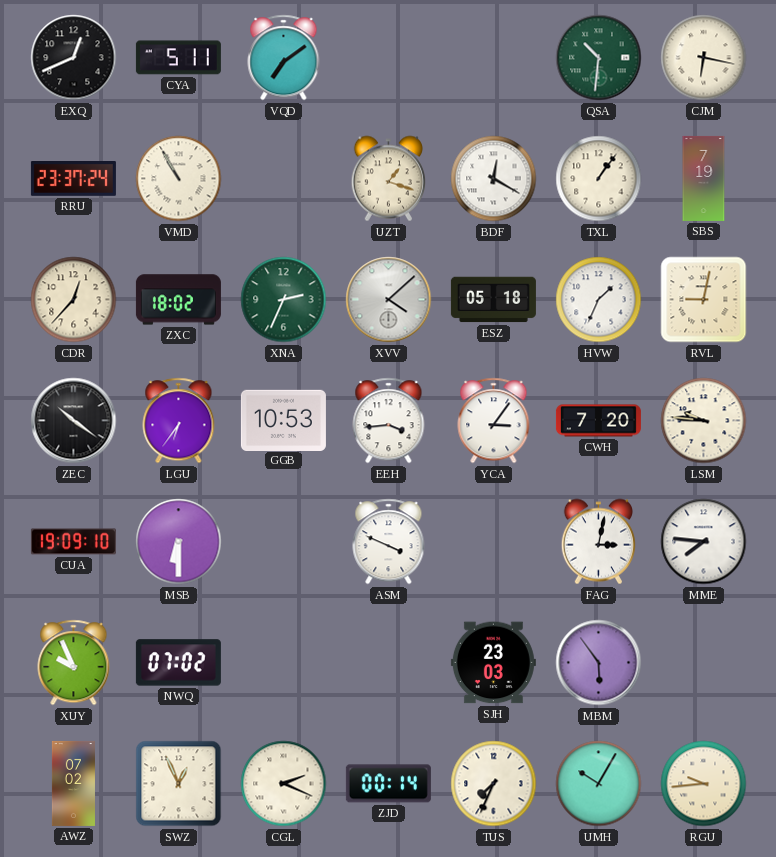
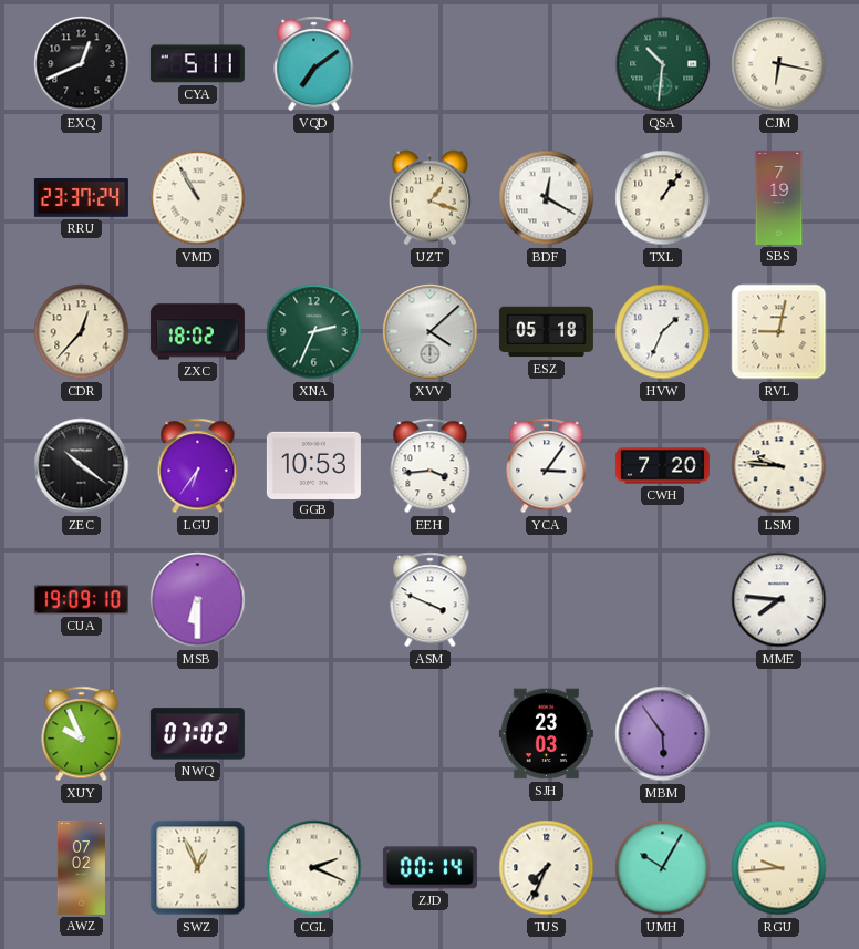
FAG: 3:02 -> none (598, 542)
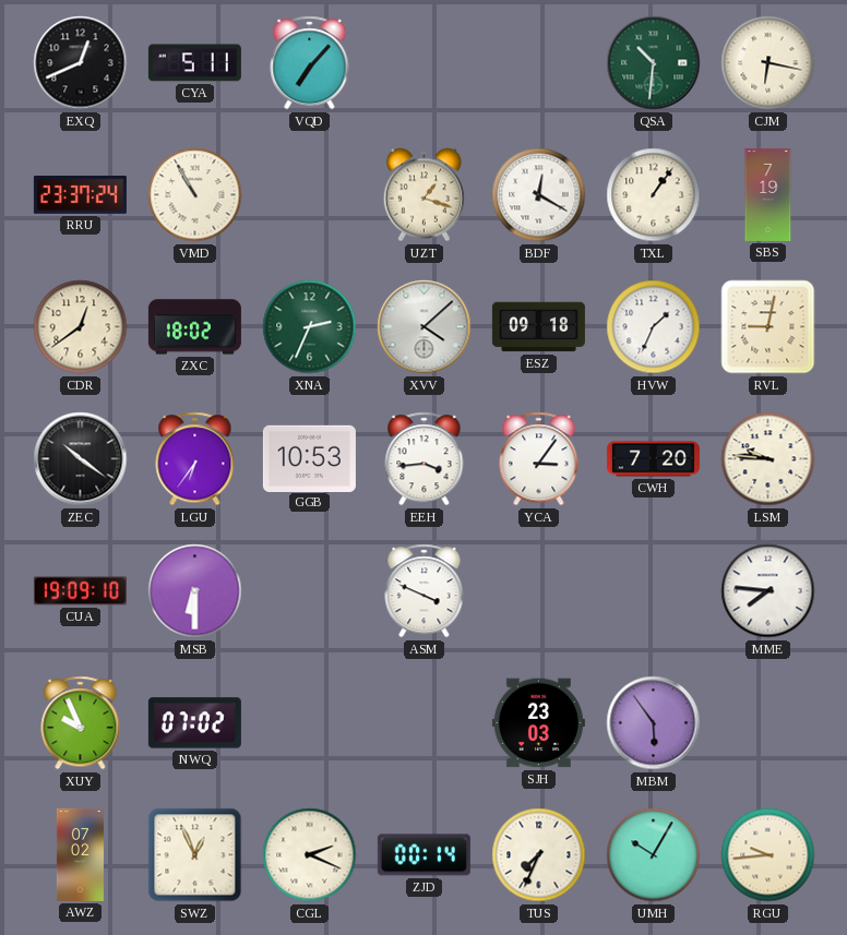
VQD: 7:09 -> 7:07 (310, 63)
CDR: 12:37 -> 12:39 (81, 327)
ESZ: 05:18 -> 09:18 (538, 327)
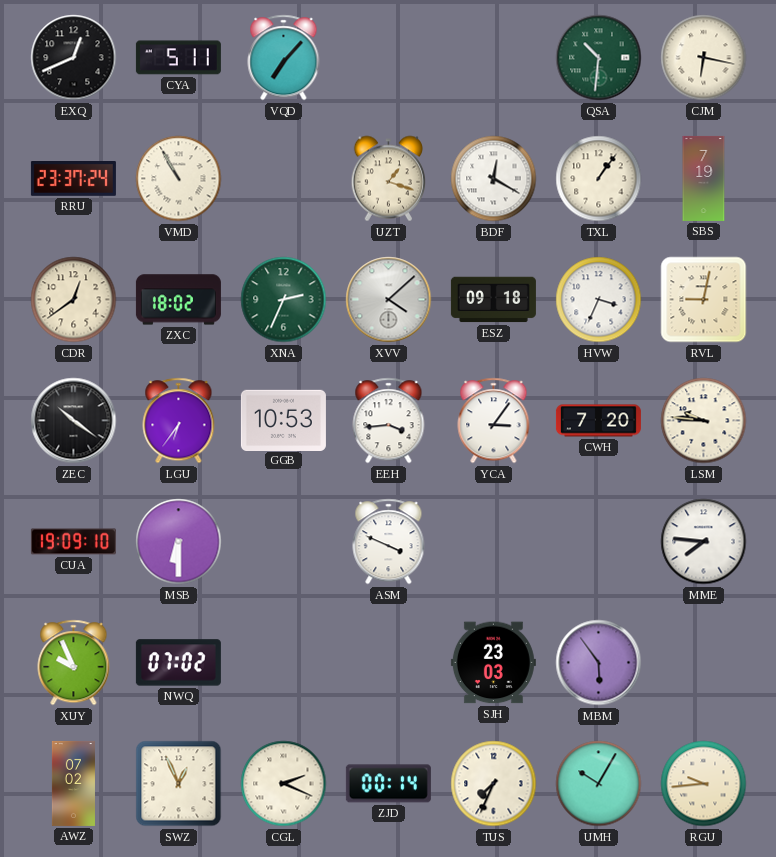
HVW: 1:34 -> 3:34 (599, 300)
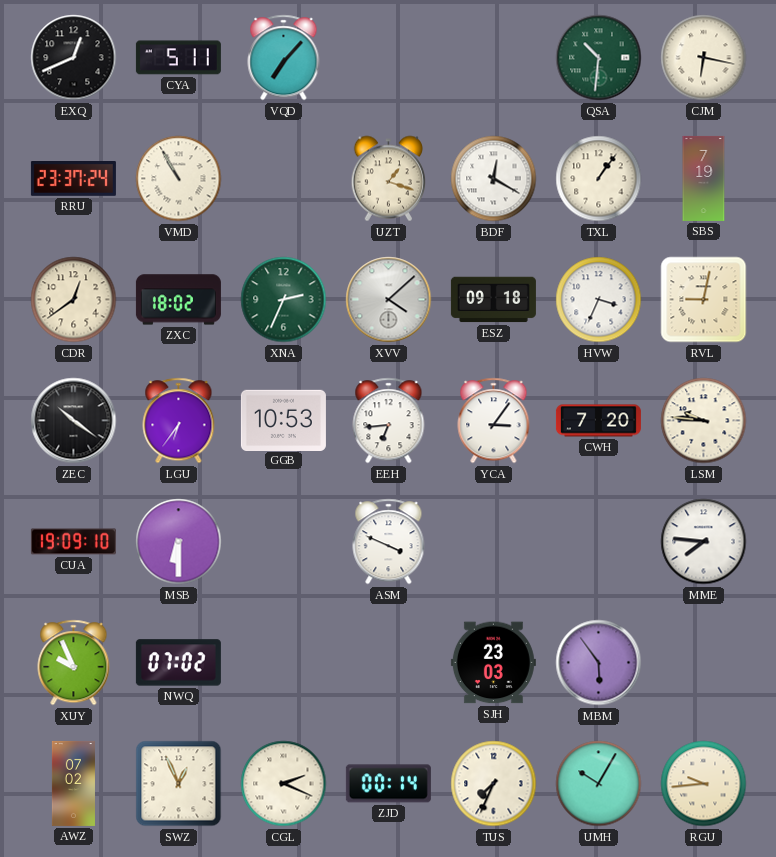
EEH: 3:44 -> 6:44 (389, 421)
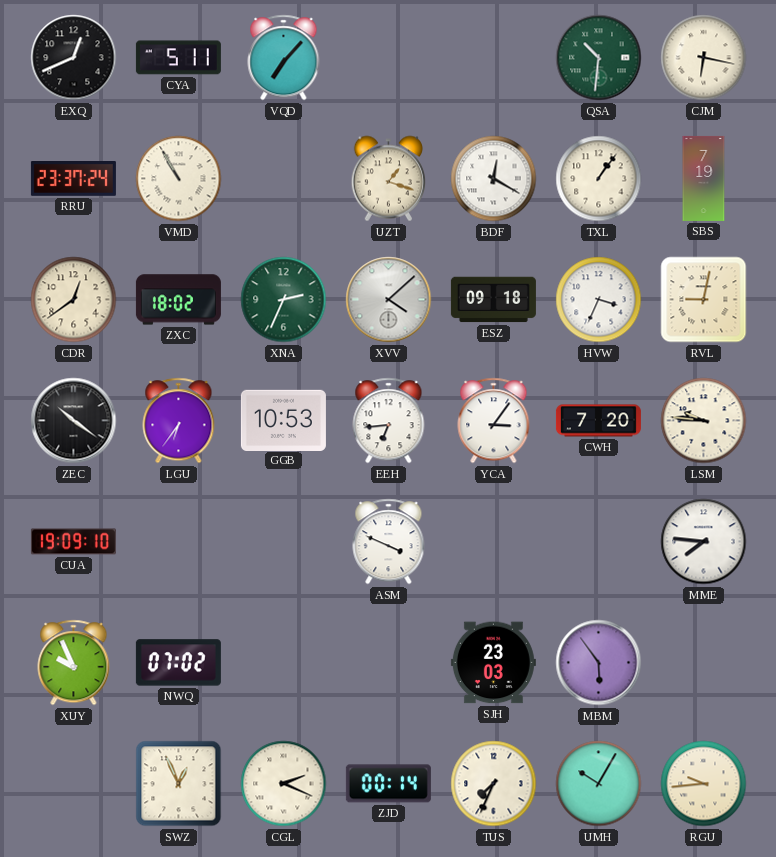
MSB: 6:30 -> none (179, 542)
AWZ: 07:02 -> none (73, 783)
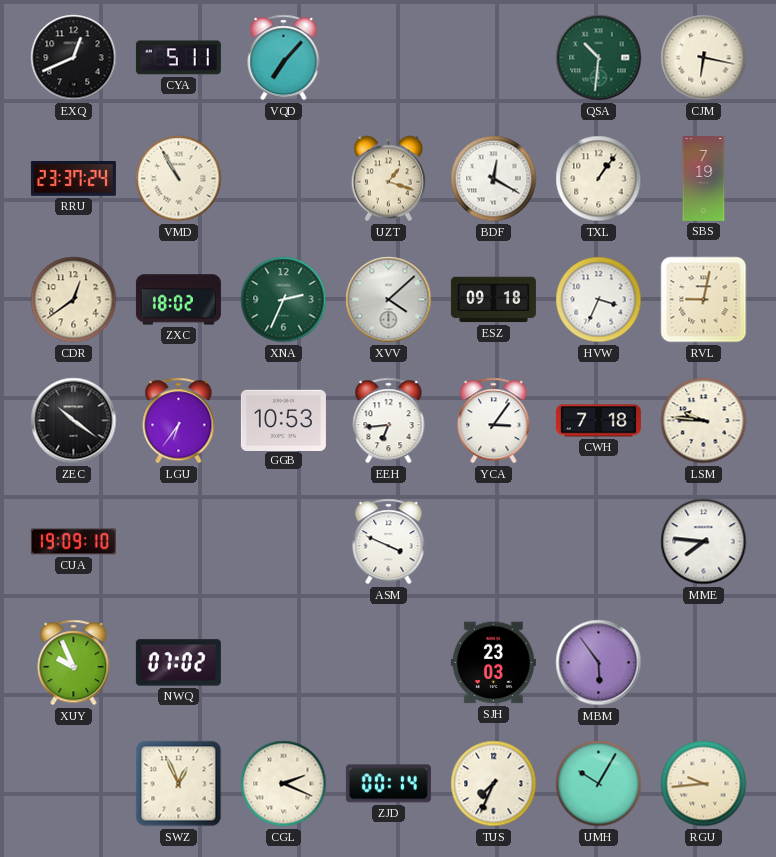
CWH: 7:20 -> 7:18 (598, 421)
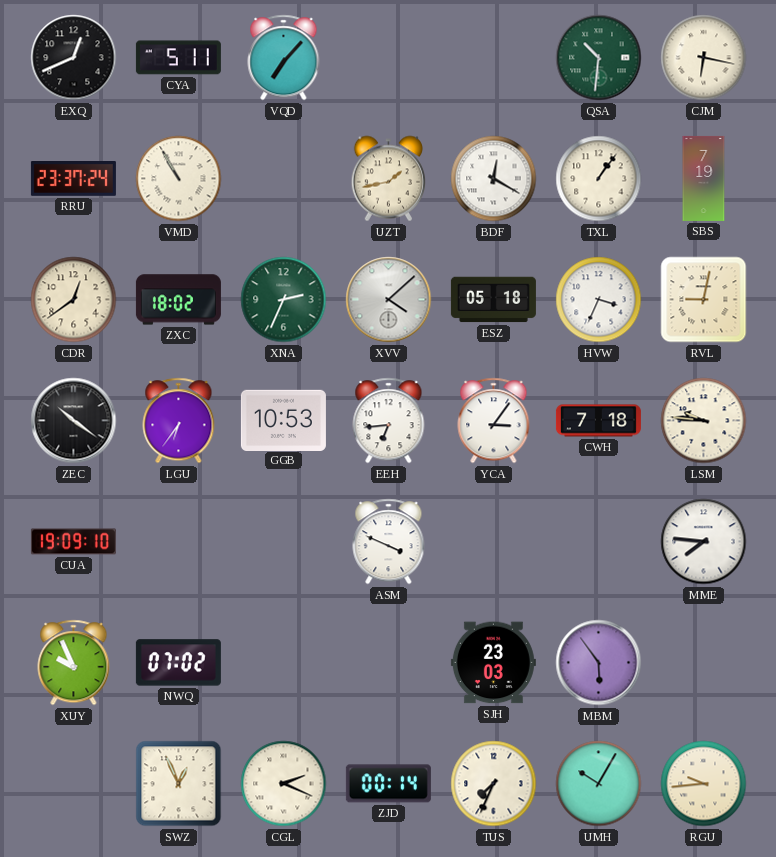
UZT: 1:18 -> 1:43 (388, 179)
ESZ: 09:18 -> 05:18 (493, 300)
